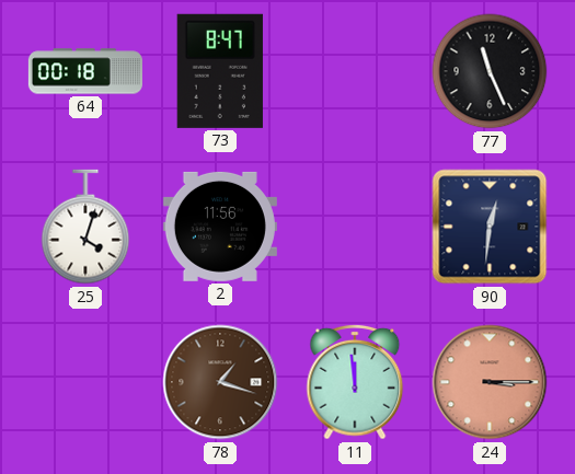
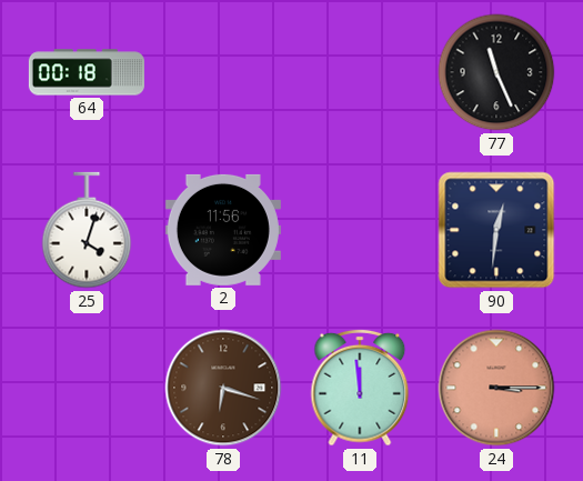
73: 8:47 -> none (220, 71)
78: 1:18 -> 6:18 (223, 388)
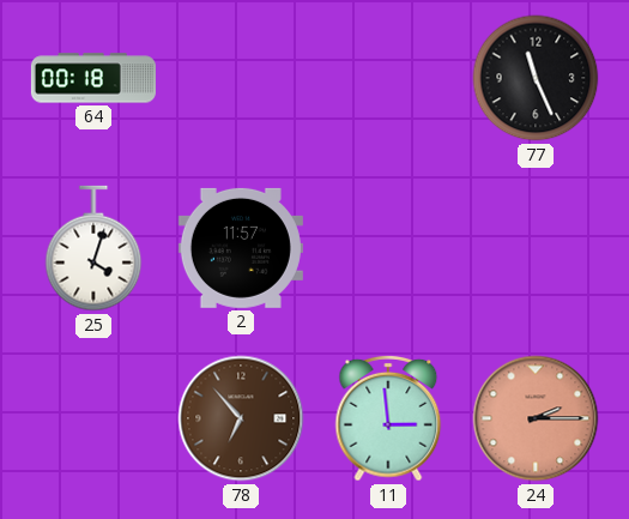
2: 11:56 -> 11:57 (241, 248)
90: 12:31 -> none (496, 230)
78: 6:18 -> 6:53 (241, 418)
11: 11:59 -> 2:59 (388, 418)
24: 3:15 -> 2:15 (536, 418)
